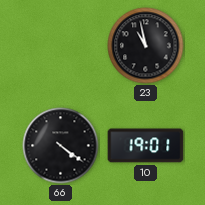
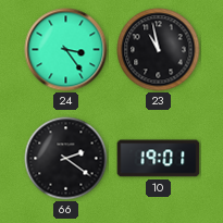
24: none -> 3:24 (66, 50)
66: 4:21 -> 2:21 (66, 159)
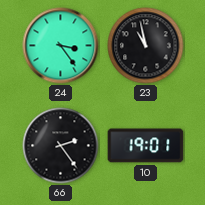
66: 2:21 -> 2:24 (61, 146)
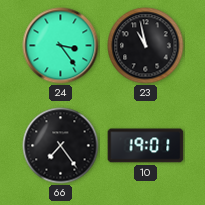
66: 2:24 -> 7:24 (61, 146)
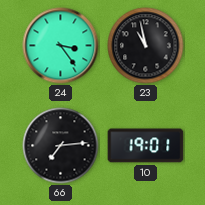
66: 7:24 -> 7:14 (61, 146)
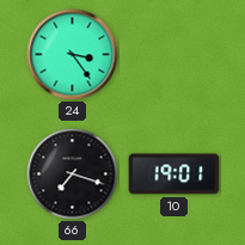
23: 10:58 -> none (146, 46)
66: 7:14 -> 7:18 (73, 174)
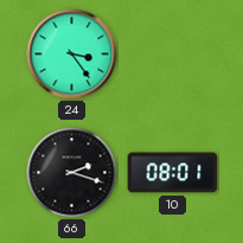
66: 7:18 -> 2:18 (72, 173)
10: 19:01 -> 08:01 (173, 173)
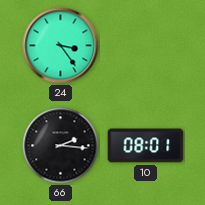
66: 2:18 -> 2:16 (61, 146)
